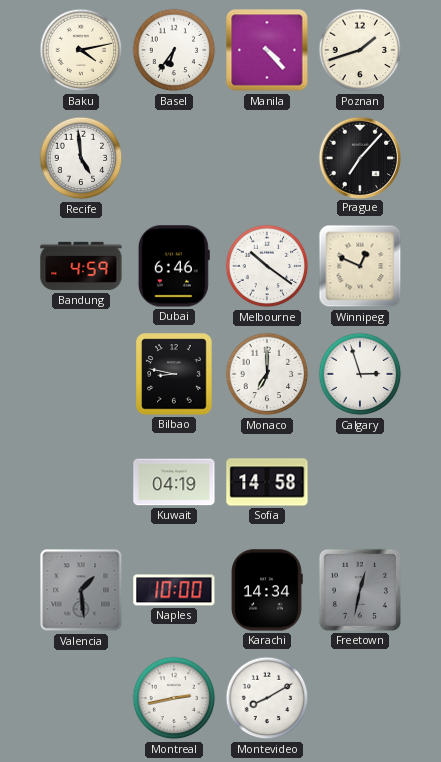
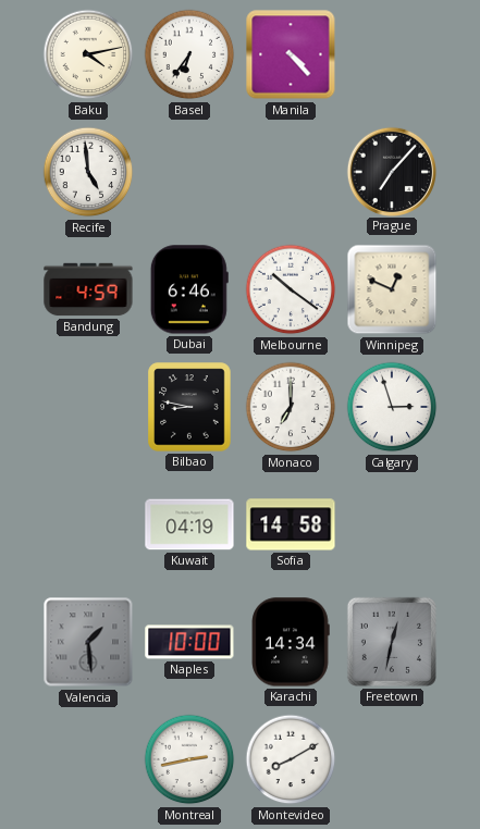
Poznan: 1:42 -> none (360, 50)
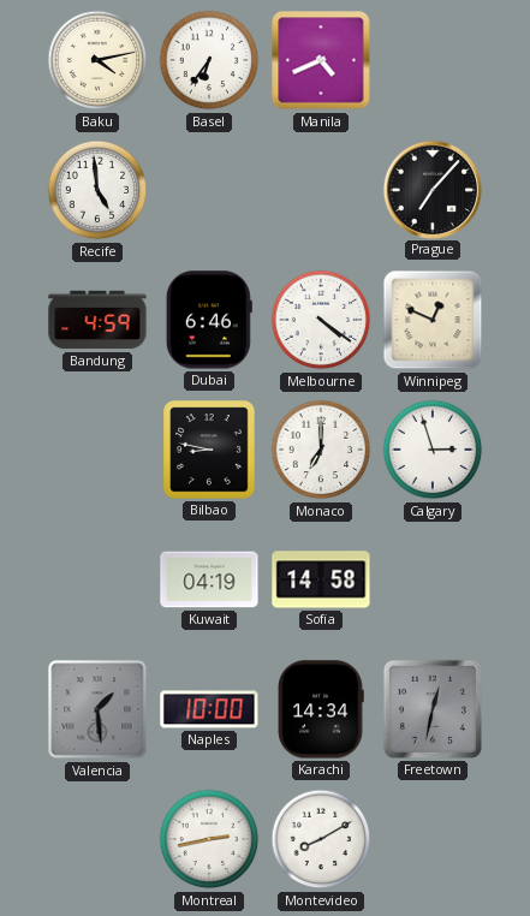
Manila: 4:23 -> 4:41 (321, 60)
Melbourne: 10:21 -> 4:21 (321, 320)
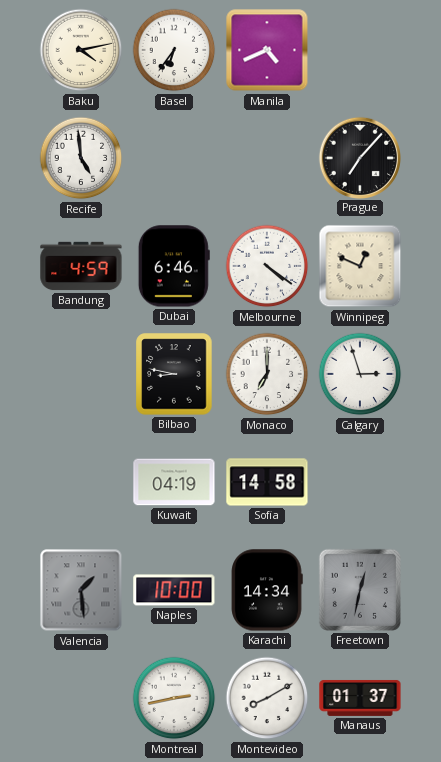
Manaus: none -> 01:37 (360, 698)
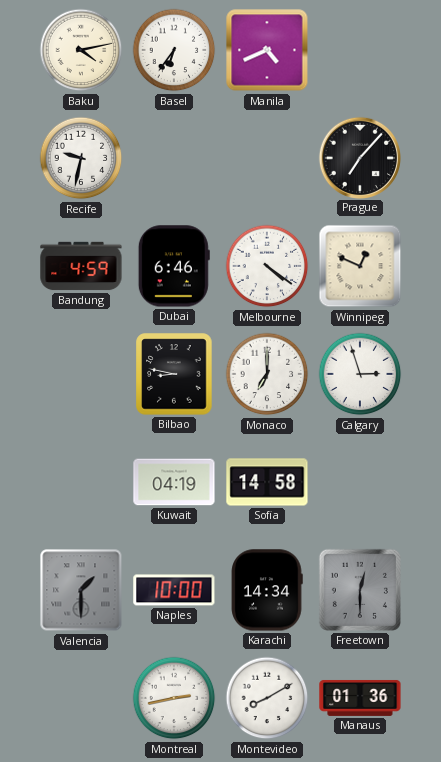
Recife: 4:59 -> 9:32 (81, 158)
Valencia: 1:29 -> 1:30 (81, 590)
Freetown: 12:32 -> 12:30 (360, 590)
Manaus: 01:37 -> 01:36 (360, 698)
